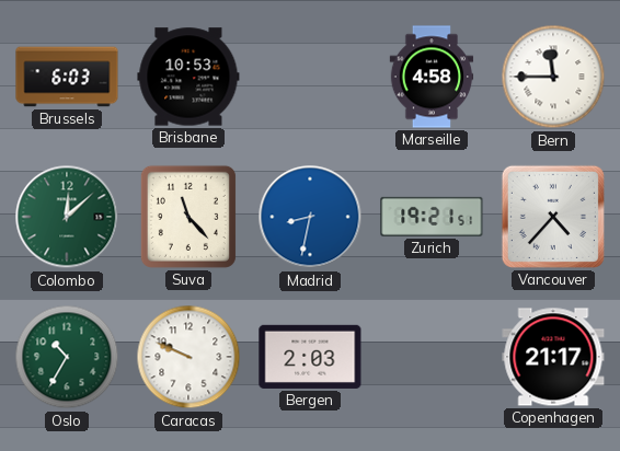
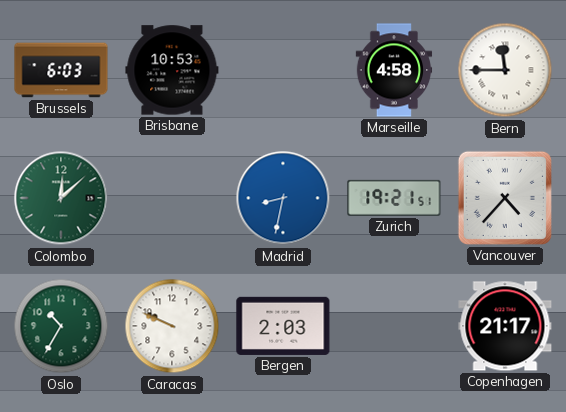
Suva: 11:23 -> none (188, 217)
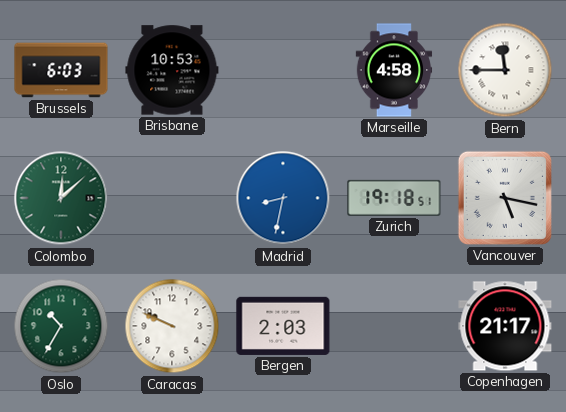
Zurich: 19:21 -> 19:18 (394, 198)
Vancouver: 4:37 -> 5:17 (505, 198)
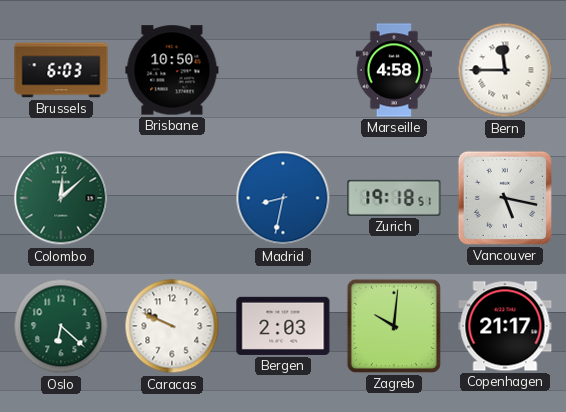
Brisbane: 10:53 -> 10:50 (172, 70)
Oslo: 10:35 -> 6:22 (61, 326)
Zagreb: none -> 10:01 (394, 326)
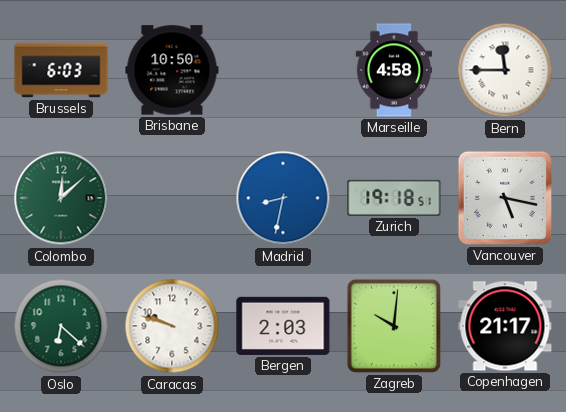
Caracas: 9:49 -> 9:48 (172, 326)
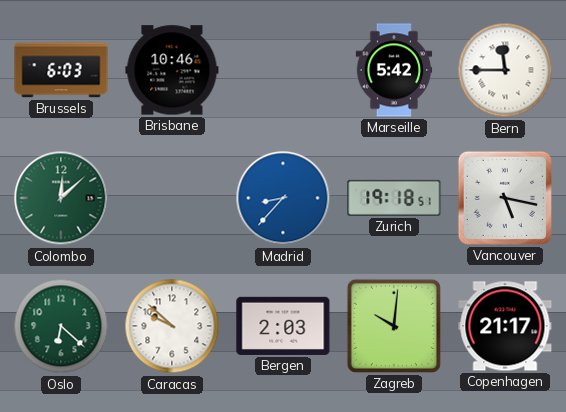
Brisbane: 10:50 -> 10:46 (172, 70)
Marseille: 4:58 -> 5:42 (394, 70)
Madrid: 8:32 -> 8:37 (283, 198)
Caracas: 9:48 -> 9:52 (172, 326)
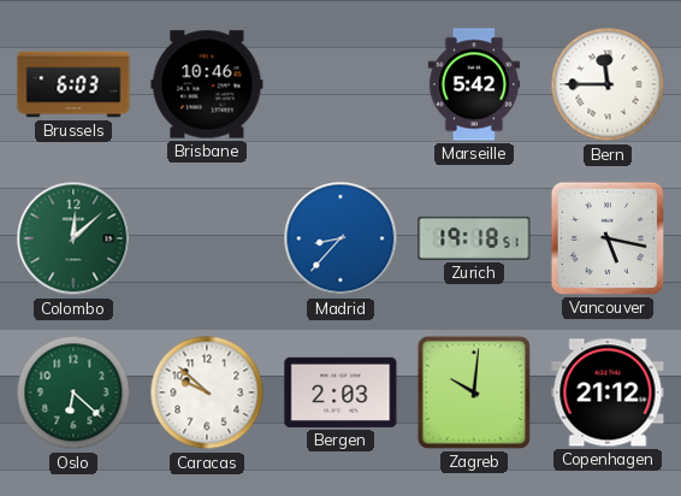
Copenhagen: 21:17 -> 21:12 (608, 392)
